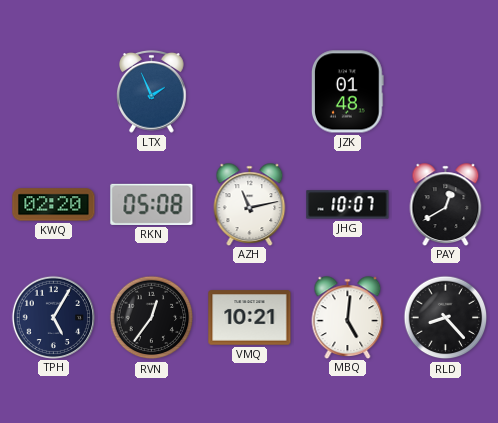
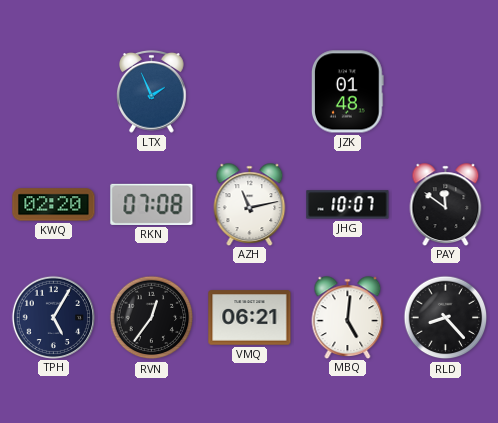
RKN: 05:08 -> 07:08 (152, 204)
PAY: 12:40 -> 11:51 (446, 204)
VMQ: 10:21 -> 06:21 (250, 318)
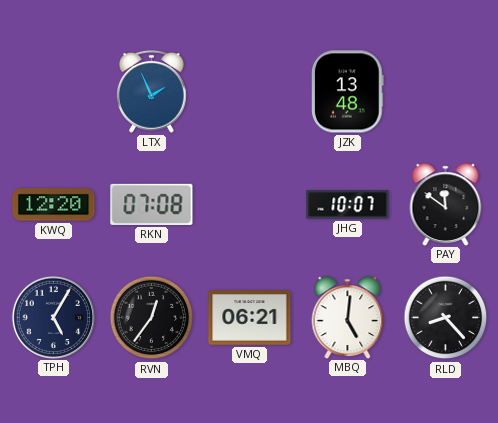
JZK: 01:48 -> 13:48 (347, 92)
KWQ: 02:20 -> 12:20 (54, 205)
AZH: 11:13 -> none (250, 204)
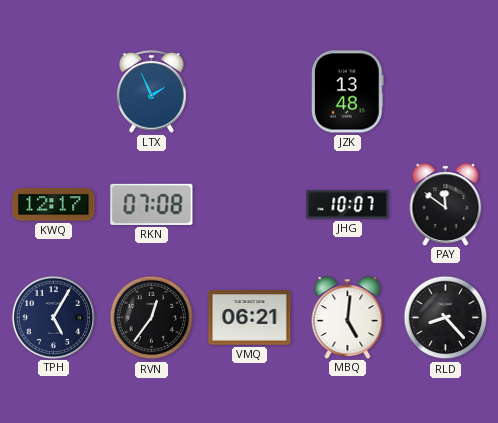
KWQ: 12:20 -> 12:17 (54, 205)
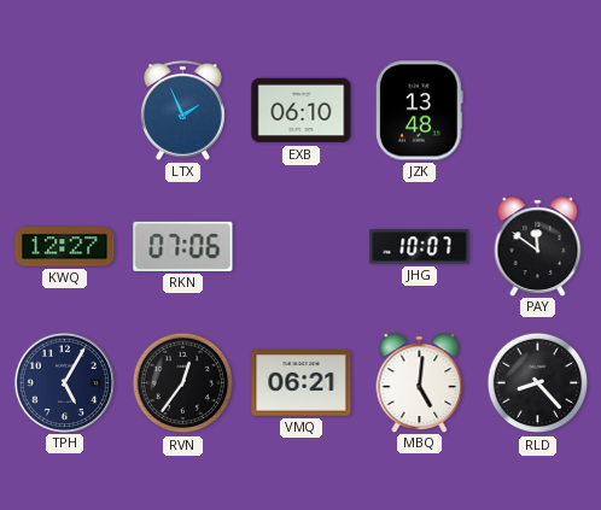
EXB: none -> 06:10 (302, 111)
KWQ: 12:17 -> 12:27 (65, 247)
RKN: 07:08 -> 07:06 (183, 246)
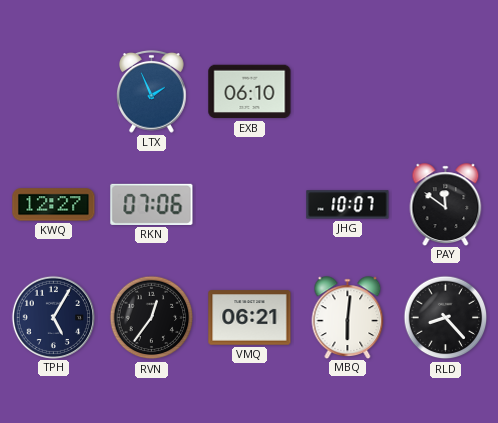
JZK: 13:48 -> none (419, 111)
MBQ: 5:01 -> 6:01 (348, 317)
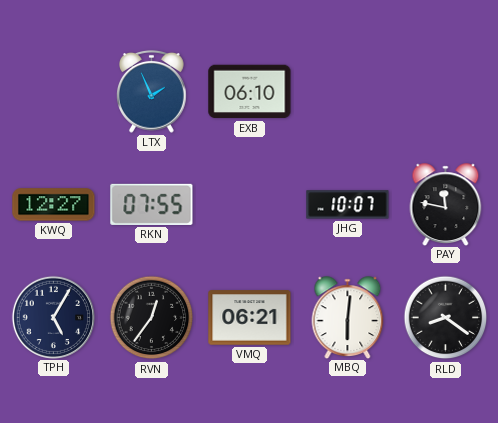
RKN: 07:06 -> 07:55 (152, 204)
PAY: 11:51 -> 11:47 (446, 204)
RLD: 8:23 -> 8:21 (446, 318)
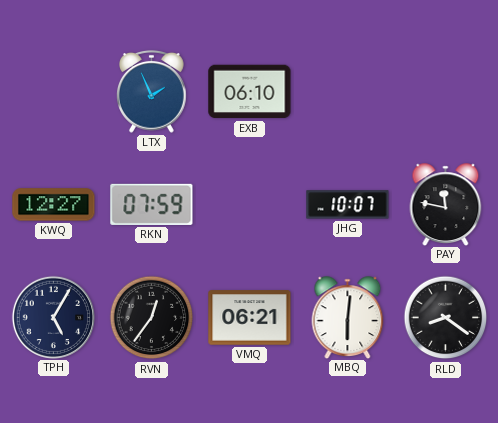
RKN: 07:55 -> 07:59 (152, 204)
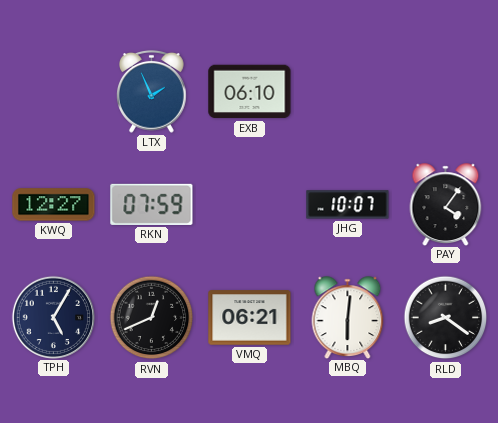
PAY: 11:47 -> 4:06 (446, 204)
RVN: 12:36 -> 12:41 (152, 318)
